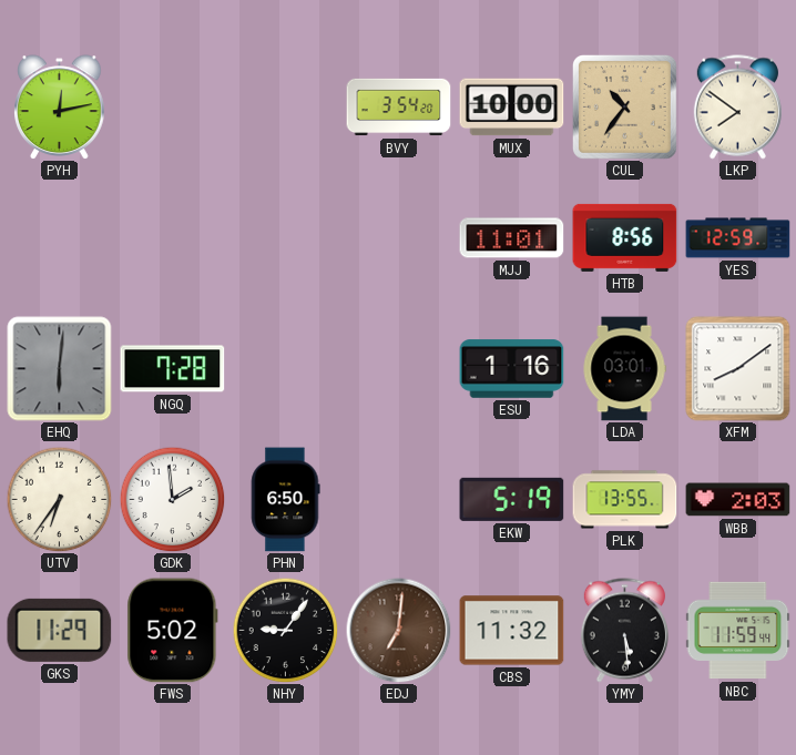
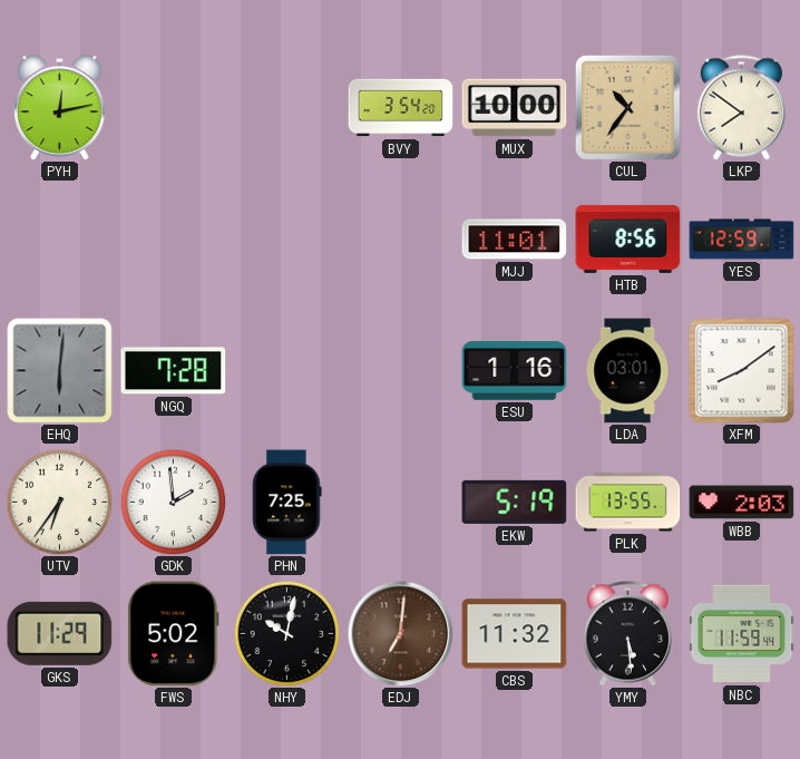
PHN: 6:50 -> 7:25 (287, 503)
NHY: 9:06 -> 10:02 (286, 633)
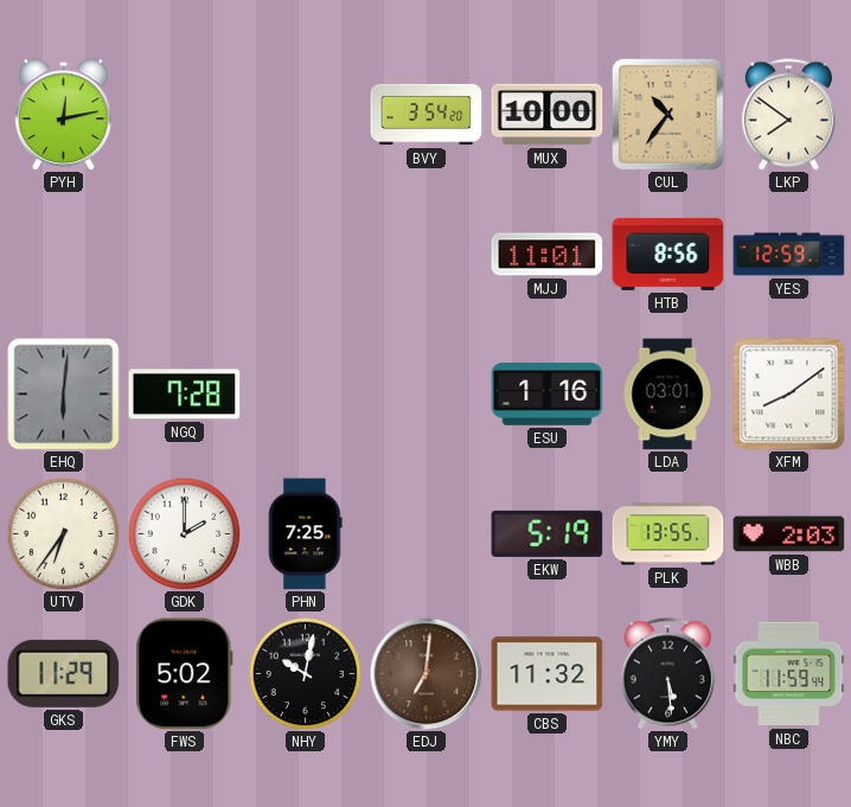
GDK: 1:59 -> 2:00 (184, 533)
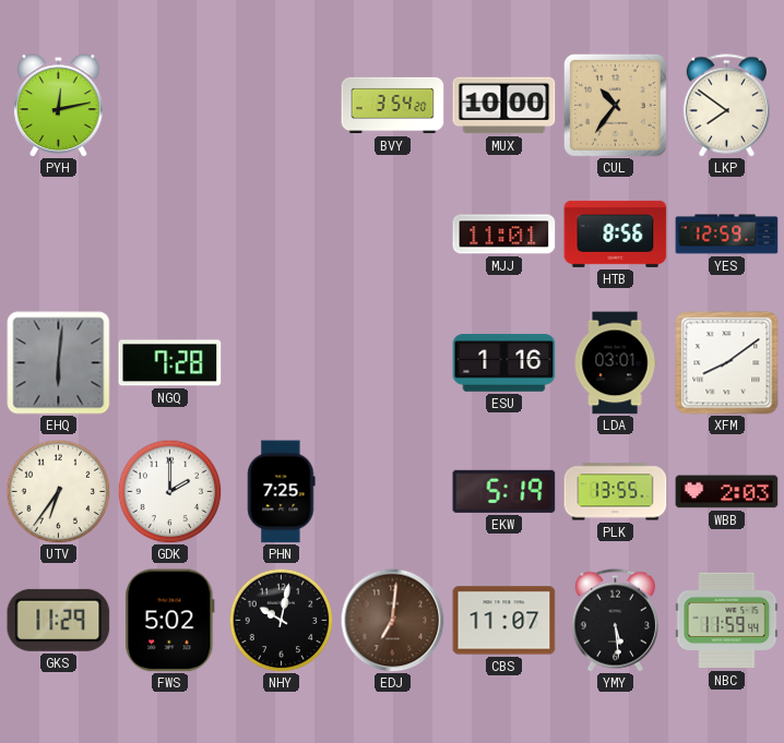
CBS: 11:32 -> 11:07 (504, 621)
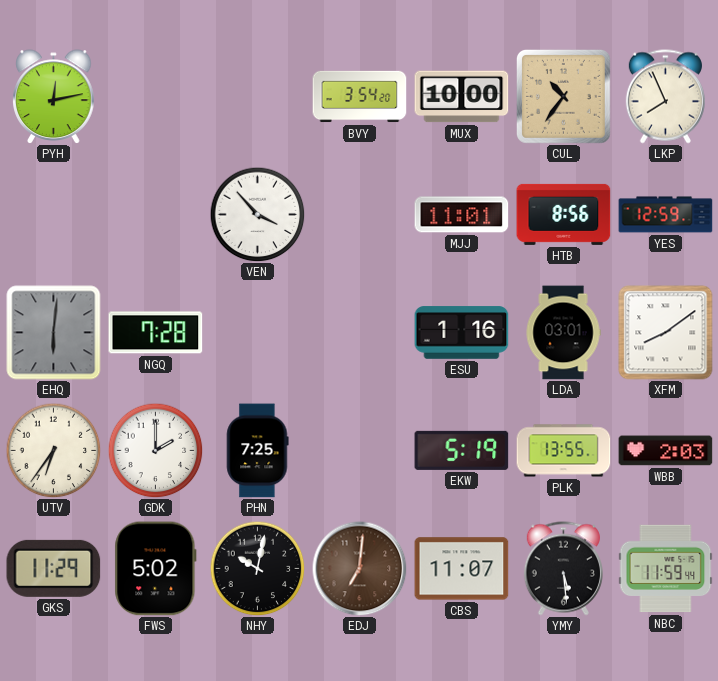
LKP: 7:51 -> 7:56 (665, 97)
VEN: none -> 3:53 (257, 214)
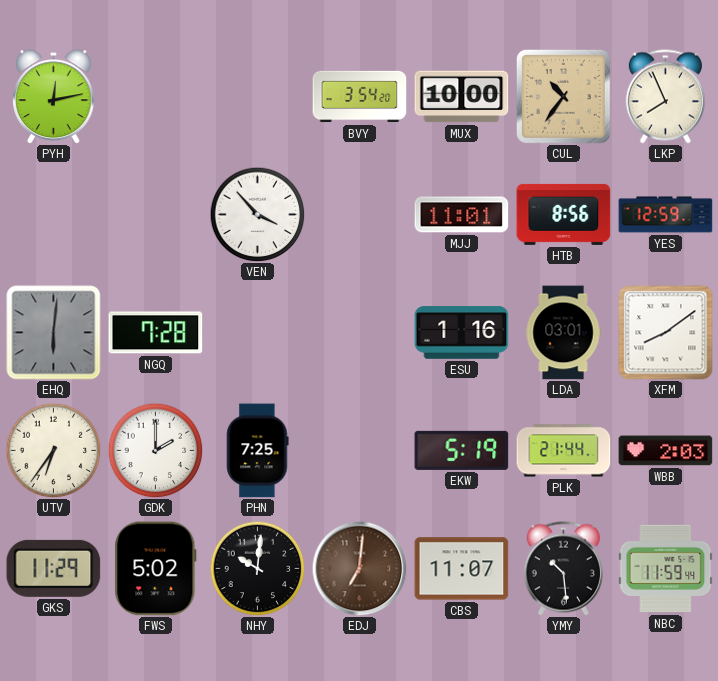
PLK: 13:55 -> 21:44 (564, 451)
NHY: 10:02 -> 10:01 (257, 568)
YMY: 5:29 -> 10:29 (563, 569)
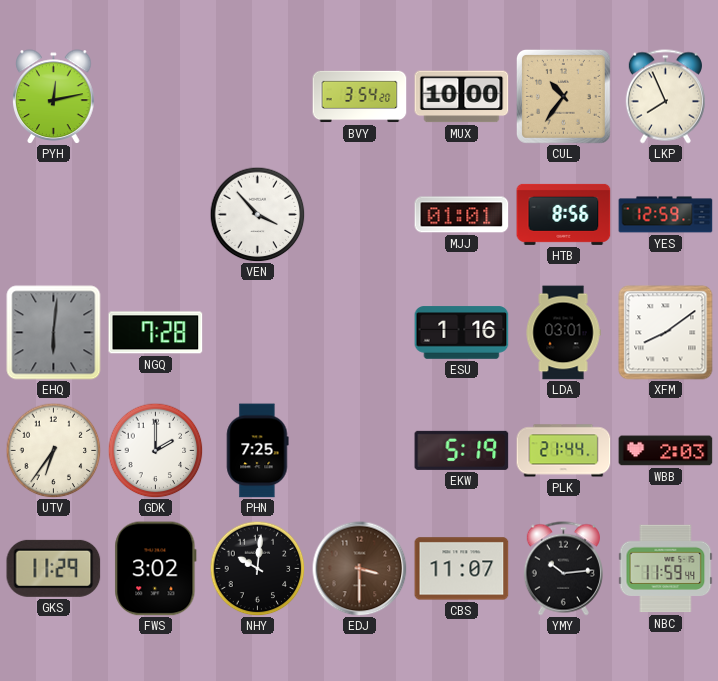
MJJ: 11:01 -> 01:01 (462, 215)
FWS: 5:02 -> 3:02 (156, 569)
EDJ: 7:01 -> 3:30 (359, 568)
YMY: 10:29 -> 10:14 (563, 569)
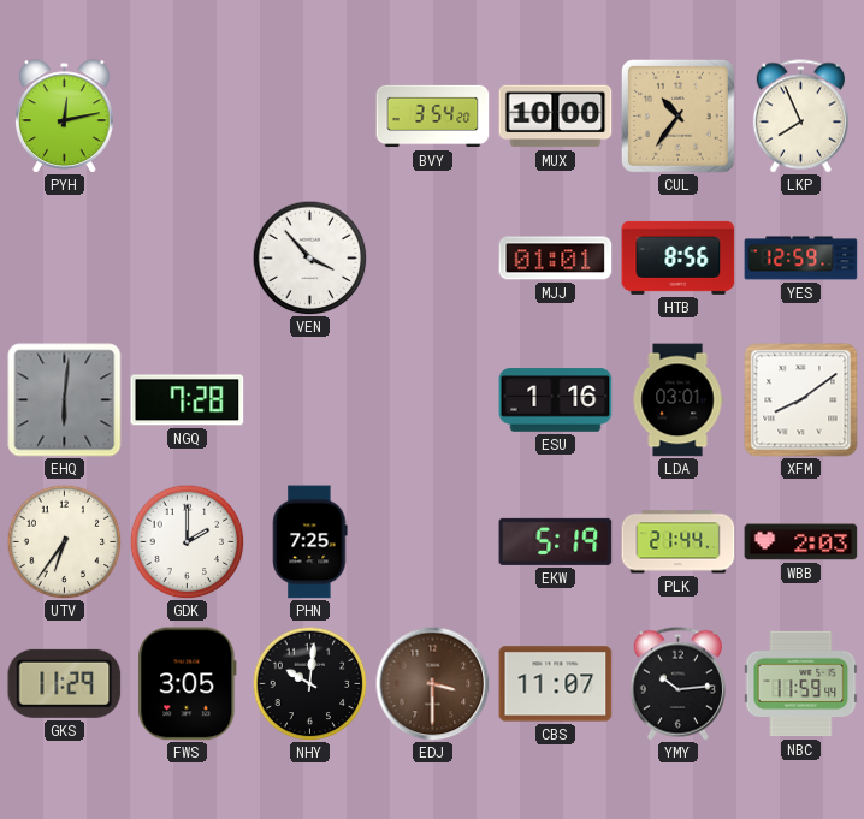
FWS: 3:02 -> 3:05 (188, 684)
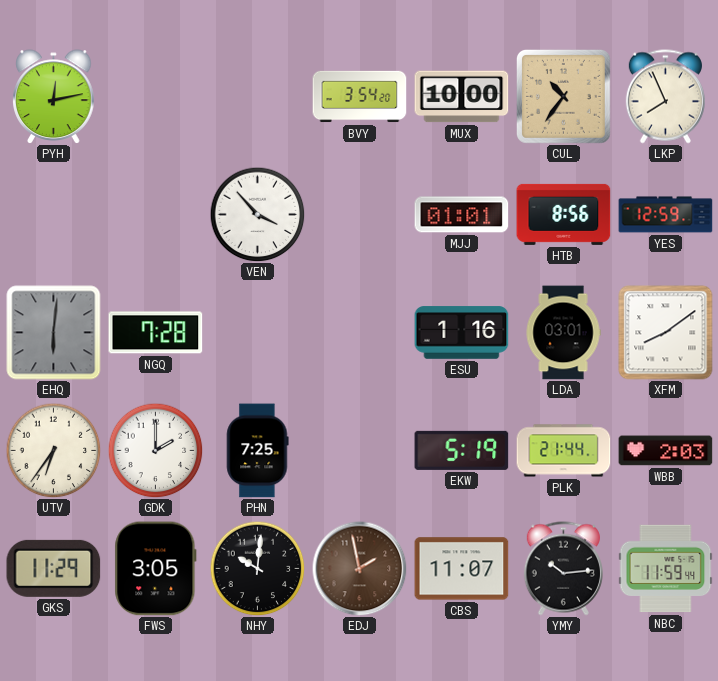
EDJ: 3:30 -> 1:58 (359, 568)
